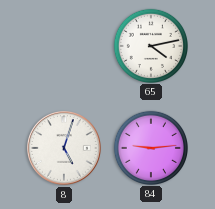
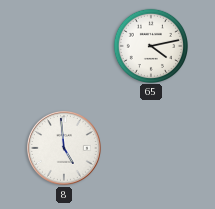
8: 5:03 -> 4:59 (65, 149)
84: 9:14 -> none (150, 147)
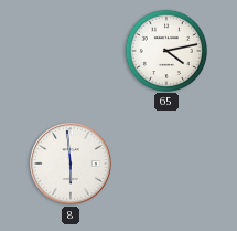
8: 4:59 -> 5:59 (72, 165)
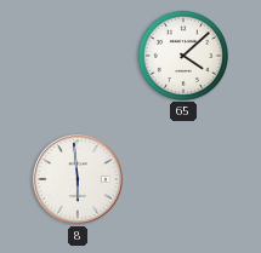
65: 4:13 -> 4:08 (182, 54)
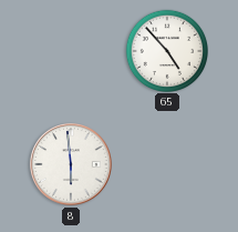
65: 4:08 -> 4:53 (166, 50)
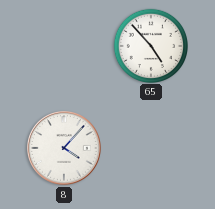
8: 5:59 -> 4:07 (65, 149)
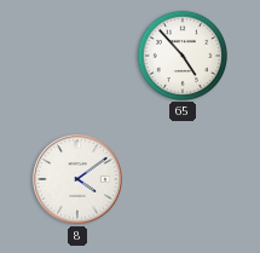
8: 4:07 -> 4:09 (79, 180)
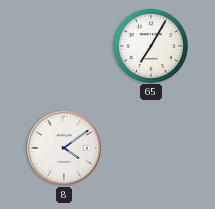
65: 4:53 -> 7:05 (150, 45)
